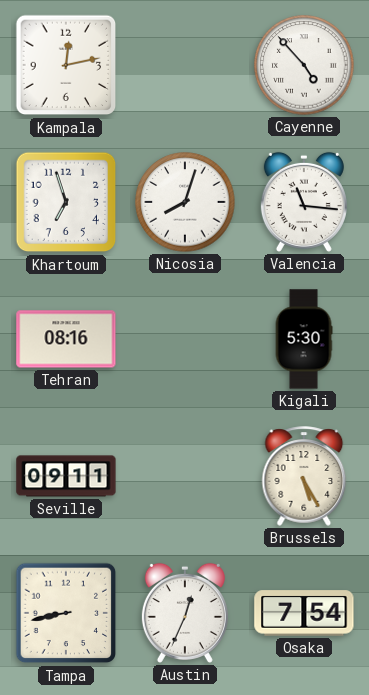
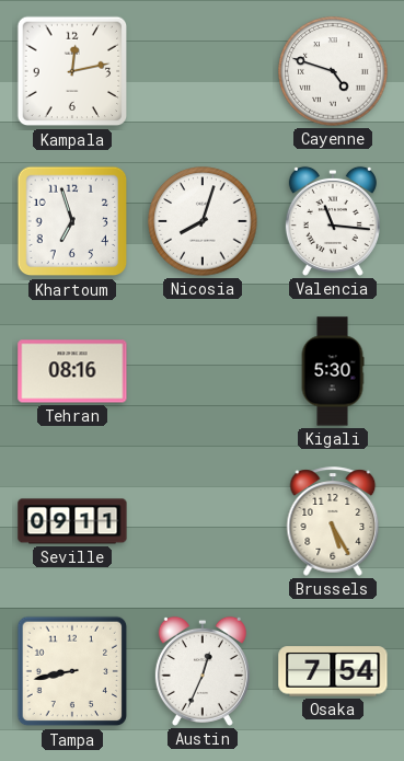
Cayenne: 4:53 -> 4:48 (333, 71)
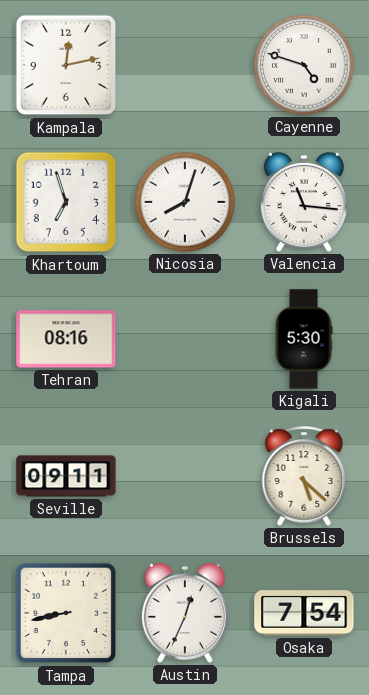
Brussels: 5:25 -> 5:22 (304, 476)
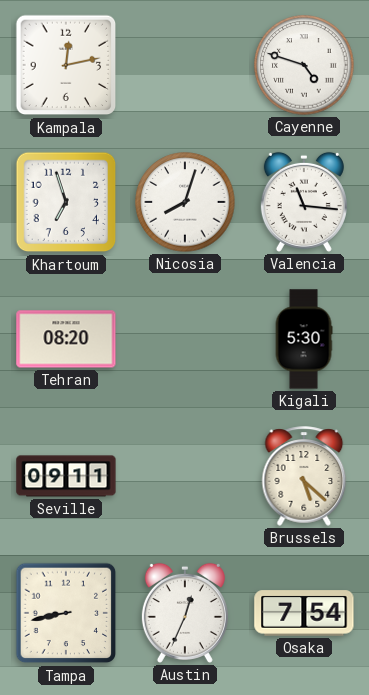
Tehran: 08:16 -> 08:20 (66, 339)
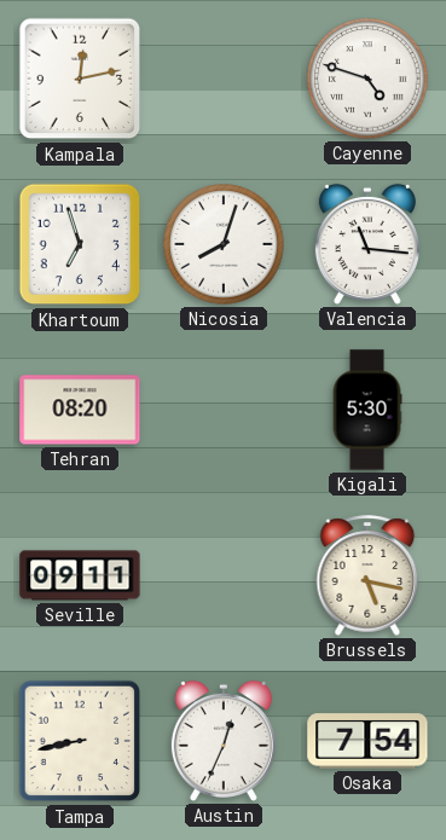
Brussels: 5:22 -> 5:17 (367, 575)
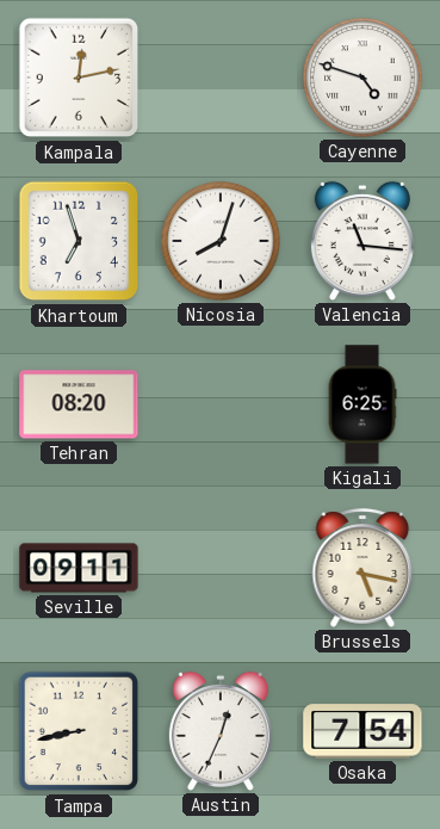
Kigali: 5:30 -> 6:25 (362, 404)
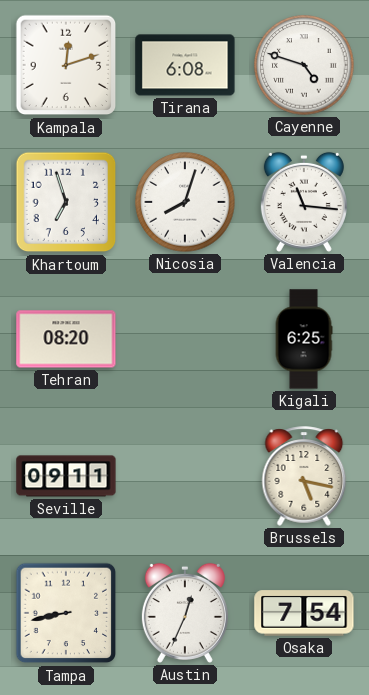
Kampala: 12:13 -> 12:12 (66, 65)
Tirana: none -> 6:08 (185, 65)
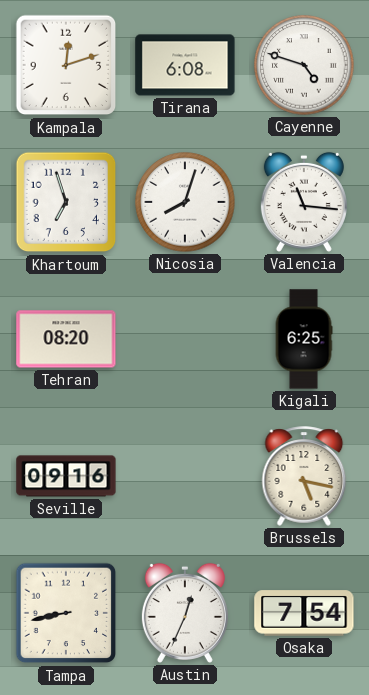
Seville: 09:11 -> 09:16 (66, 476)
